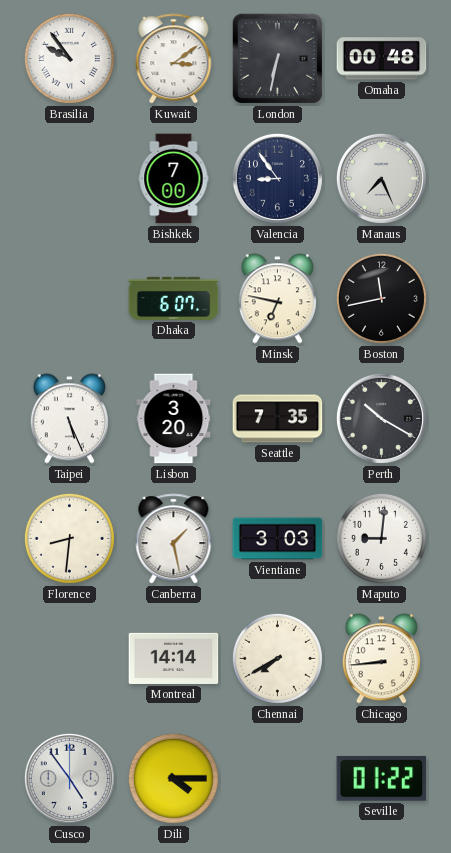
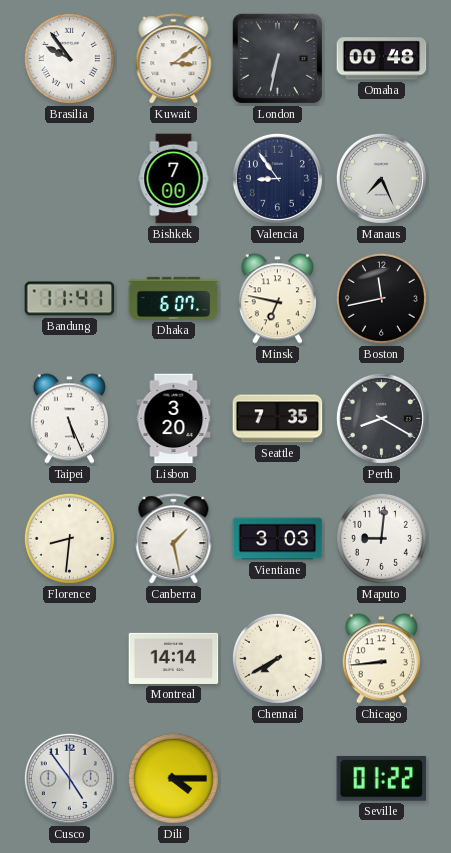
Bandung: none -> 11:41 (70, 299)
Perth: 10:20 -> 8:20 (381, 418)
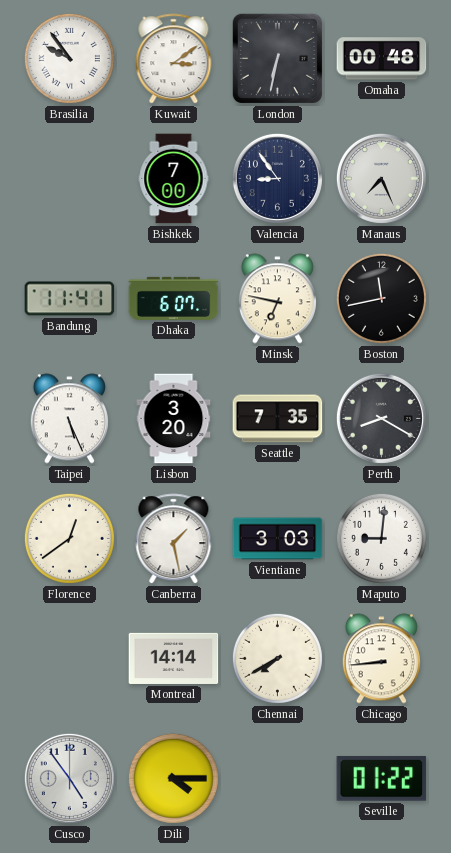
Florence: 8:31 -> 12:39 (69, 538)
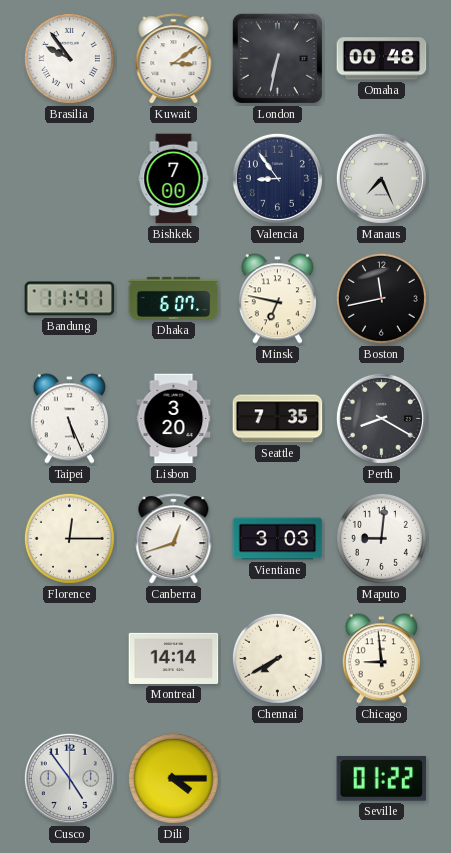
Florence: 12:39 -> 12:15 (69, 538)
Canberra: 1:28 -> 12:42 (174, 539)
Chicago: 8:44 -> 8:59 (381, 659)
